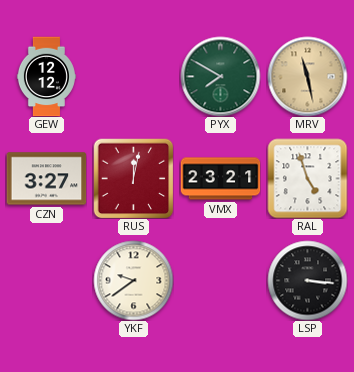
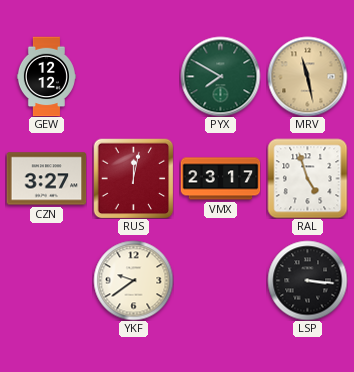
VMX: 23:21 -> 23:17 (220, 179)
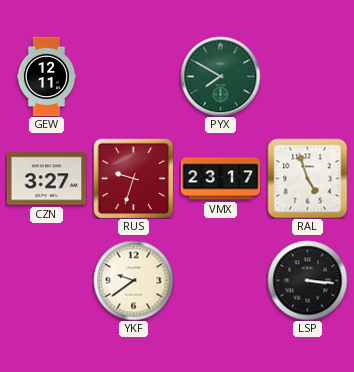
GEW: 12:12 -> 12:11 (46, 76)
MRV: 11:28 -> none (307, 76)
RUS: 12:02 -> 9:33 (133, 178)
